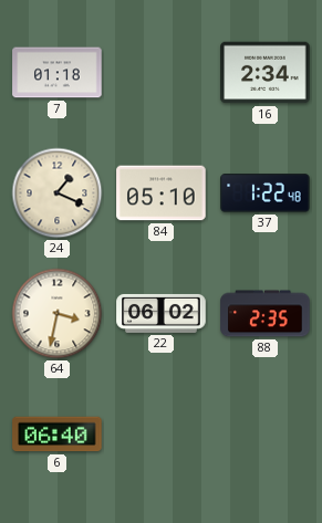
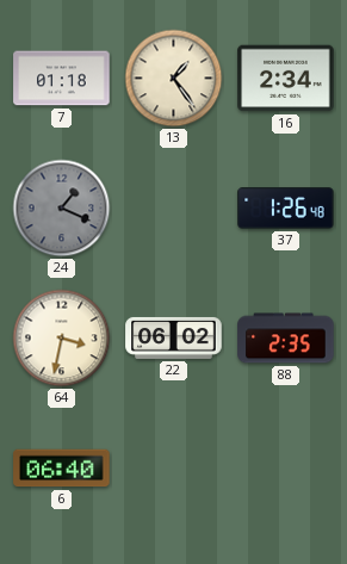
13: none -> 1:24 (174, 79)
24 dial: cream -> grey (62, 209)
84: 05:10 -> none (162, 193)
37: 1:22 -> 1:26 (286, 209)
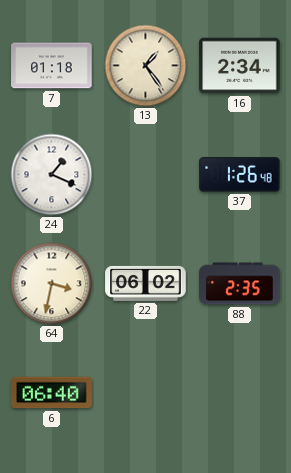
24 dial: grey -> white (52, 175)
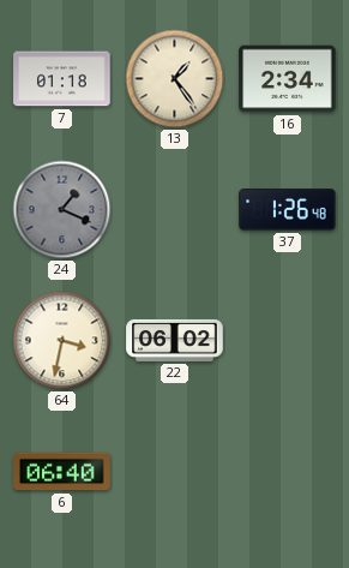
24 dial: white -> grey (62, 210)
88: 2:35 -> none (240, 284)
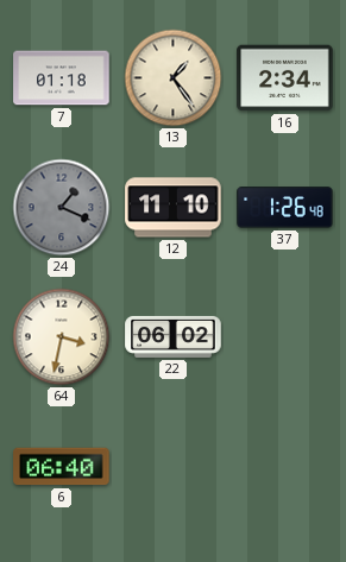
12: none -> 11:10 (174, 208)
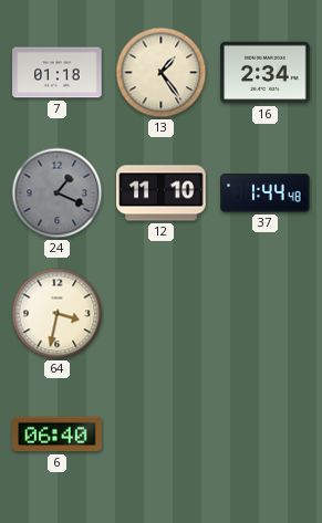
37: 1:26 -> 1:44 (266, 193)
22: 06:02 -> none (174, 336)
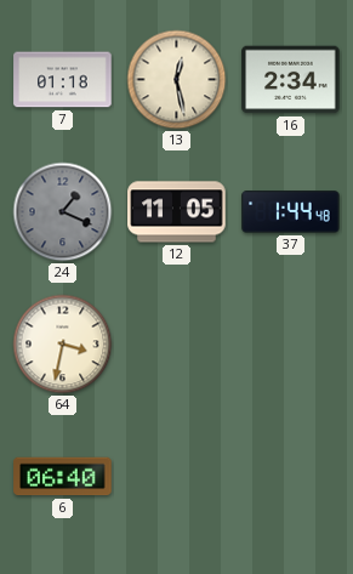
13: 1:24 -> 12:28 (177, 80)
12: 11:10 -> 11:05 (177, 212)
